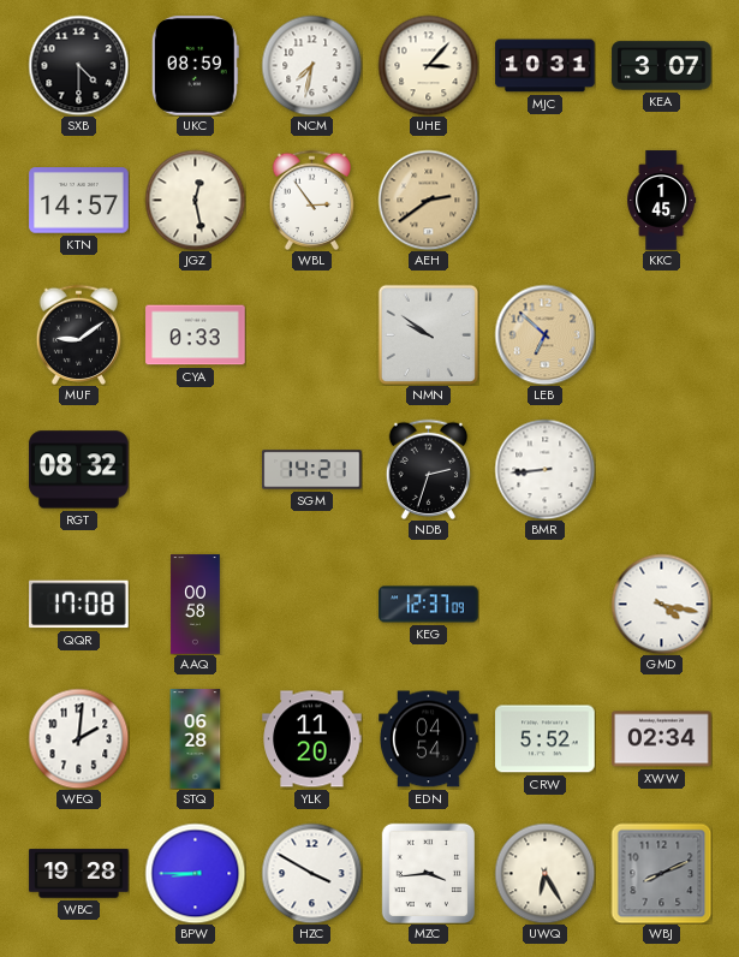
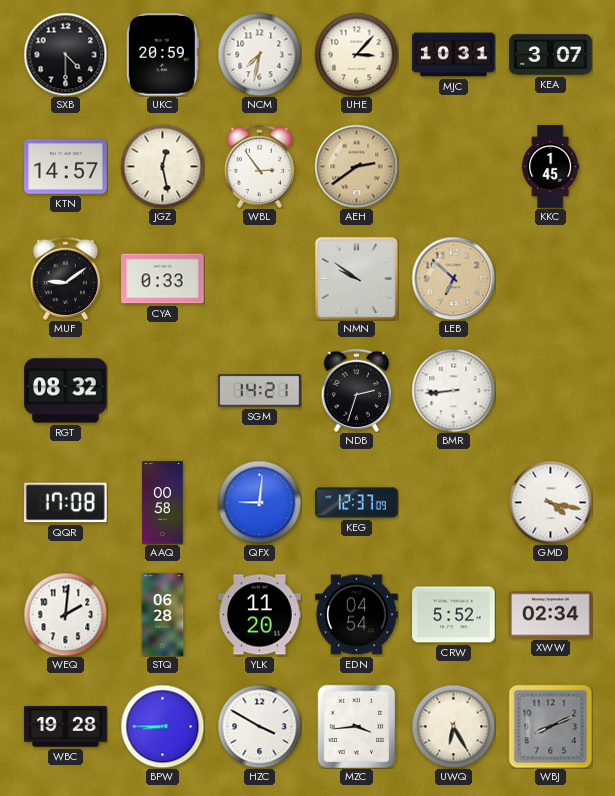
UKC: 08:59 -> 20:59 (162, 55)
QFX: none -> 9:01 (259, 502)
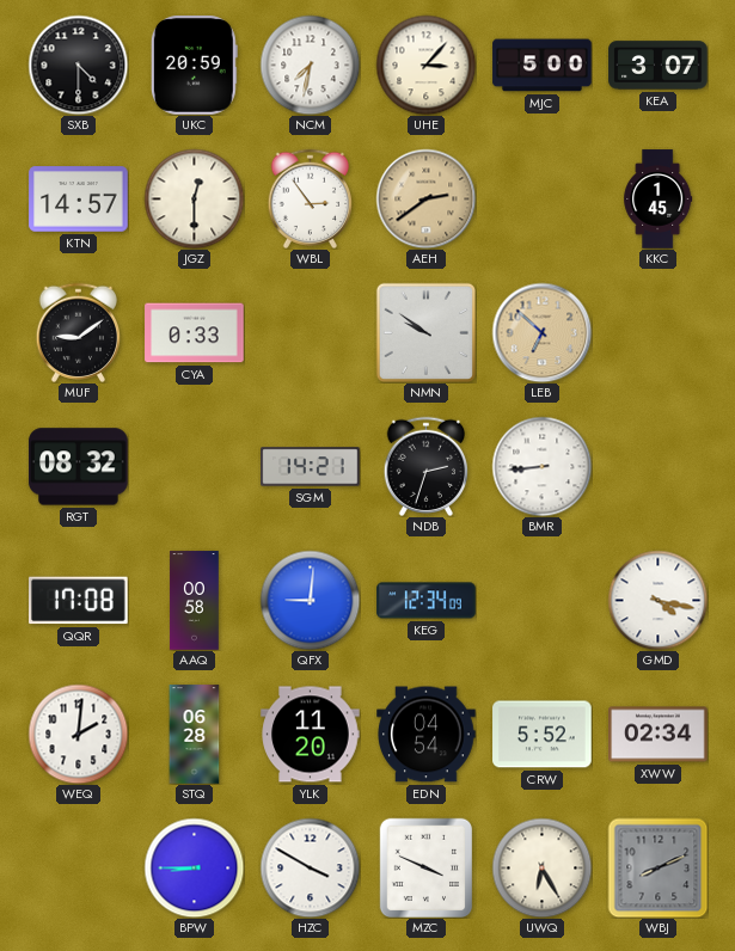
MJC: 10:31 -> 5:00 (543, 66)
JGZ: 12:28 -> 12:30 (194, 198)
KEG: 12:37 -> 12:34 (427, 601)
WBC: 19:28 -> none (66, 727)
MZC: 3:44 -> 3:49 (427, 867)
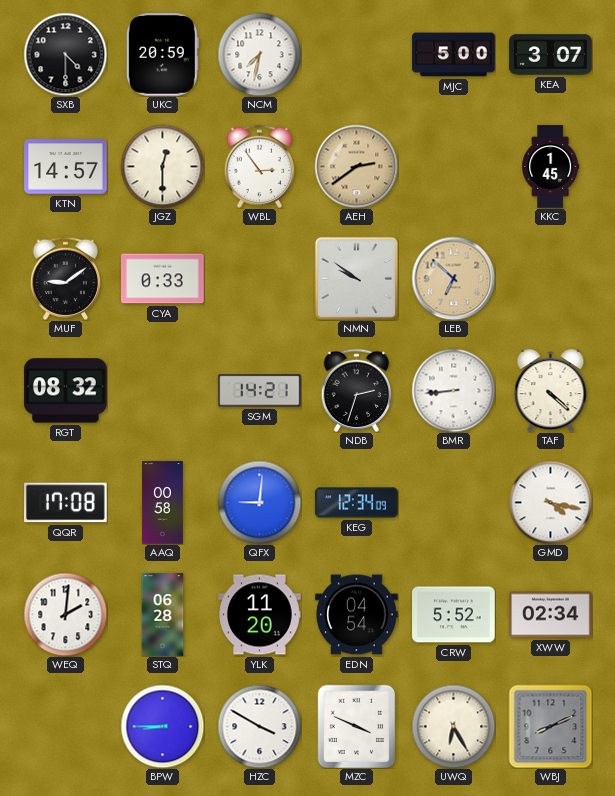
UHE: 3:07 -> none (425, 65)
TAF: none -> 4:22 (551, 391)
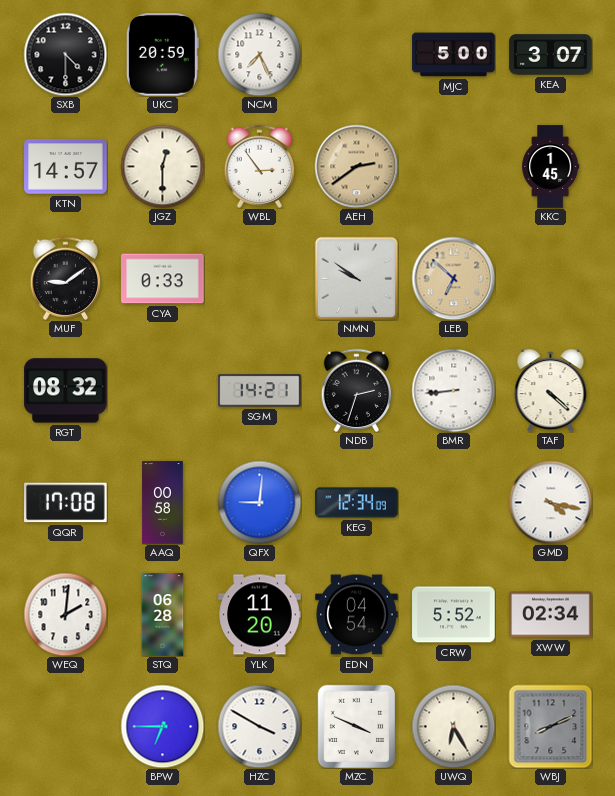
NCM: 7:32 -> 7:26 (259, 54)
BPW: 8:45 -> 6:45 (162, 726)
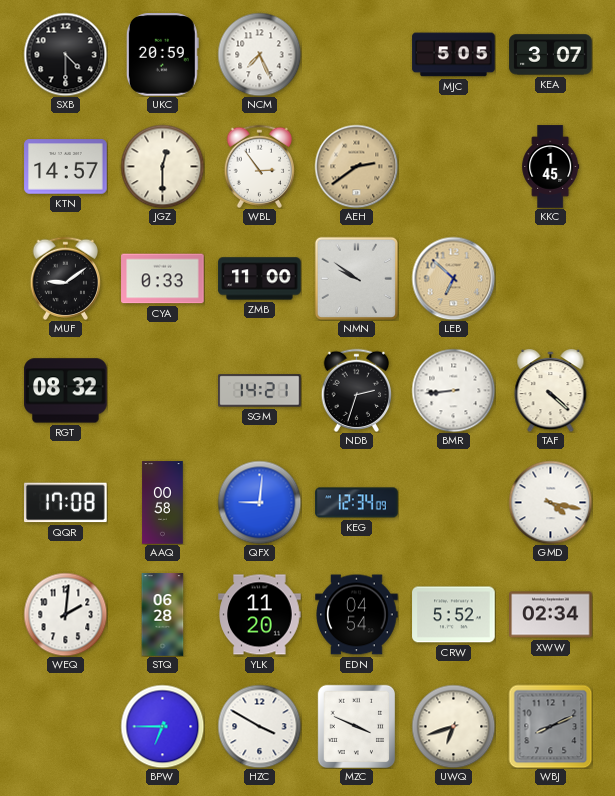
MJC: 5:00 -> 5:05 (454, 55)
ZMB: none -> 11:00 (260, 279)
UWQ: 6:25 -> 6:42 (453, 726)
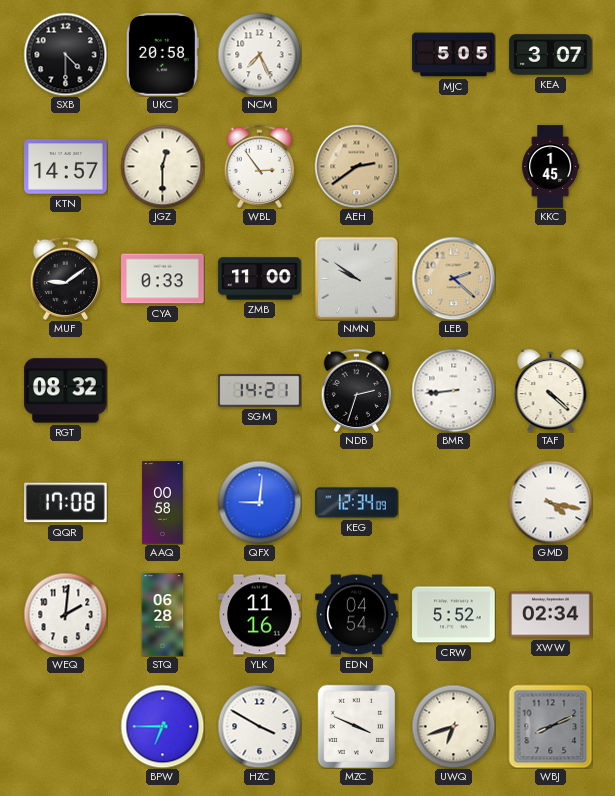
UKC: 20:59 -> 20:58 (162, 55)
LEB: 6:52 -> 2:22 (453, 278)
YLK: 11:20 -> 11:16 (260, 615)
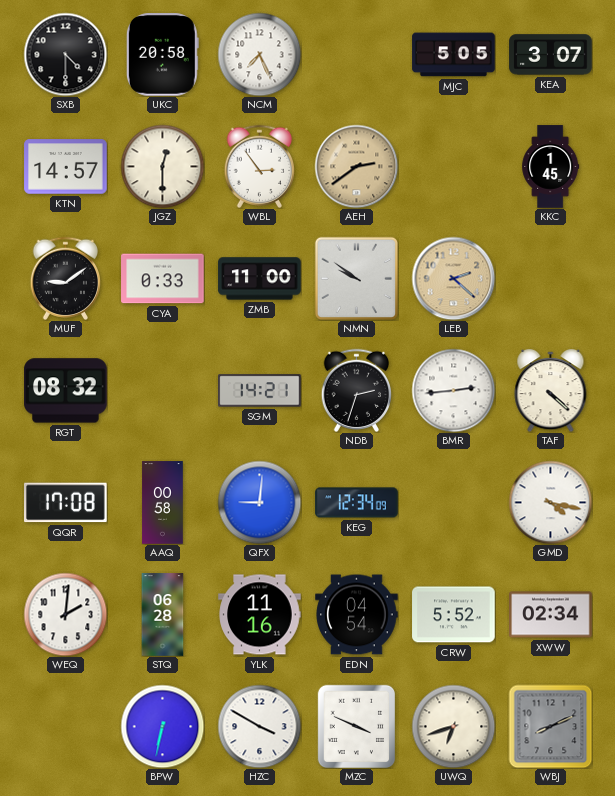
BMR: 8:44 -> 2:44 (453, 390)
BPW: 6:45 -> 6:32 (162, 726)
